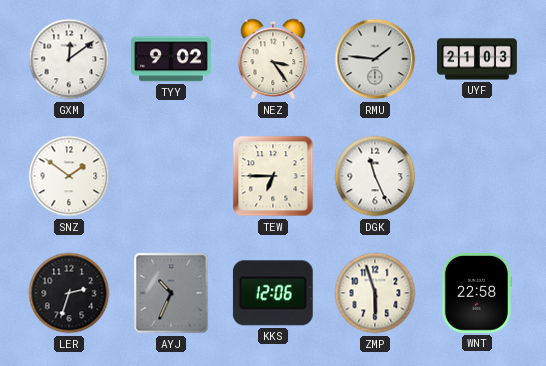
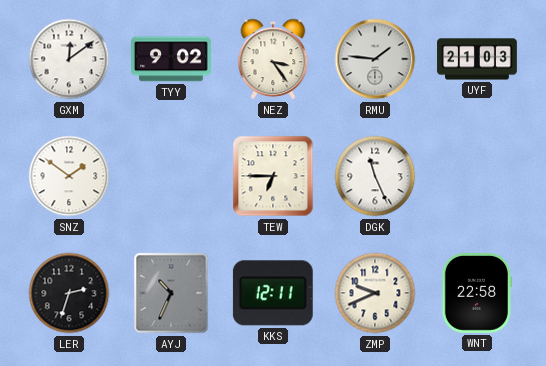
KKS: 12:06 -> 12:11 (273, 293)
ZMP: 5:57 -> 9:41 (375, 293)
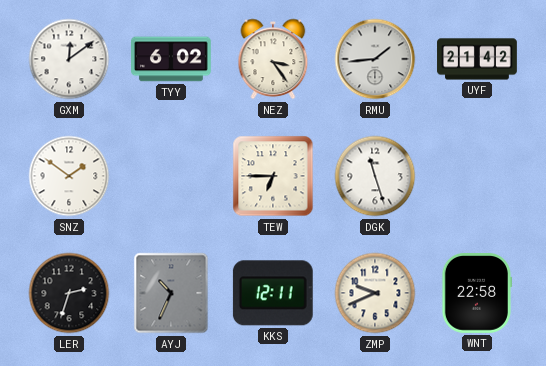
TYY: 9:02 -> 6:02 (172, 59)
RMU: 1:46 -> 1:44 (375, 59)
UYF: 21:03 -> 21:42 (477, 59)
DGK: 11:26 -> 11:27 (375, 176)
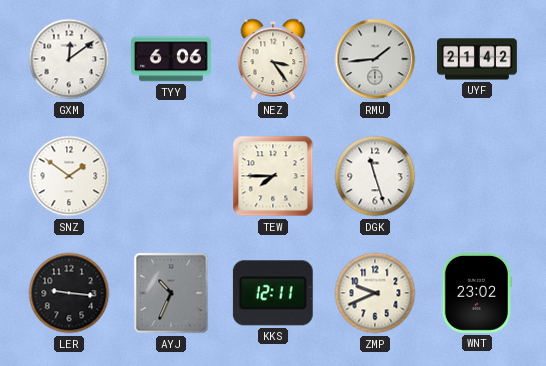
TYY: 6:02 -> 6:06 (172, 59)
TEW: 6:45 -> 7:45 (273, 176)
LER: 2:33 -> 9:16 (69, 293)
WNT: 22:58 -> 23:02 (476, 294)
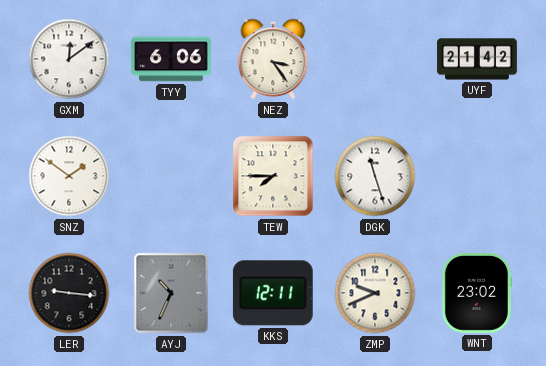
RMU: 1:44 -> none (375, 59)
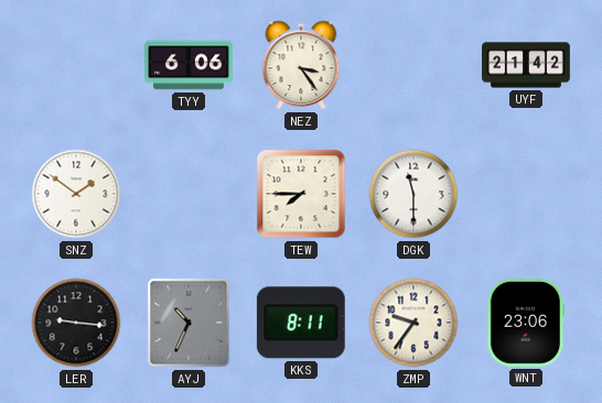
GXM: 12:09 -> none (69, 59)
DGK: 11:27 -> 11:30 (413, 194)
KKS: 12:11 -> 8:11 (301, 323)
ZMP: 9:41 -> 9:36 (413, 323)
WNT: 23:02 -> 23:06 (525, 324)
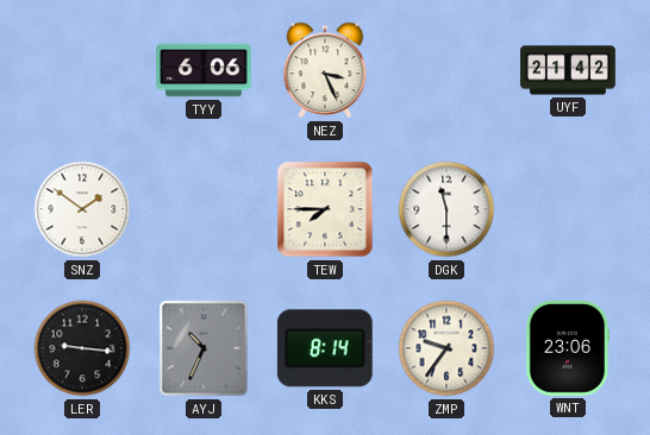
NEZ: 3:24 -> 3:26 (325, 70)
KKS: 8:11 -> 8:14 (325, 348)
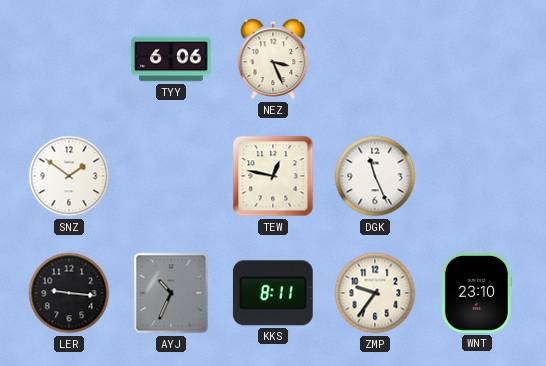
UYF: 21:42 -> none (568, 70)
TEW: 7:45 -> 12:47 (273, 176)
DGK: 11:30 -> 11:26 (375, 176)
KKS: 8:14 -> 8:11 (273, 293)
WNT: 23:06 -> 23:10 (476, 294)
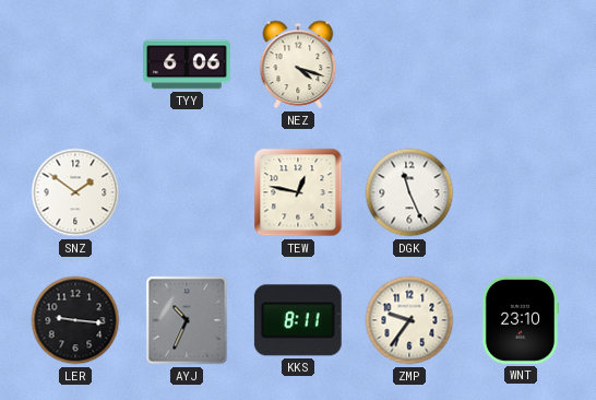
NEZ: 3:26 -> 4:18 (298, 64)
